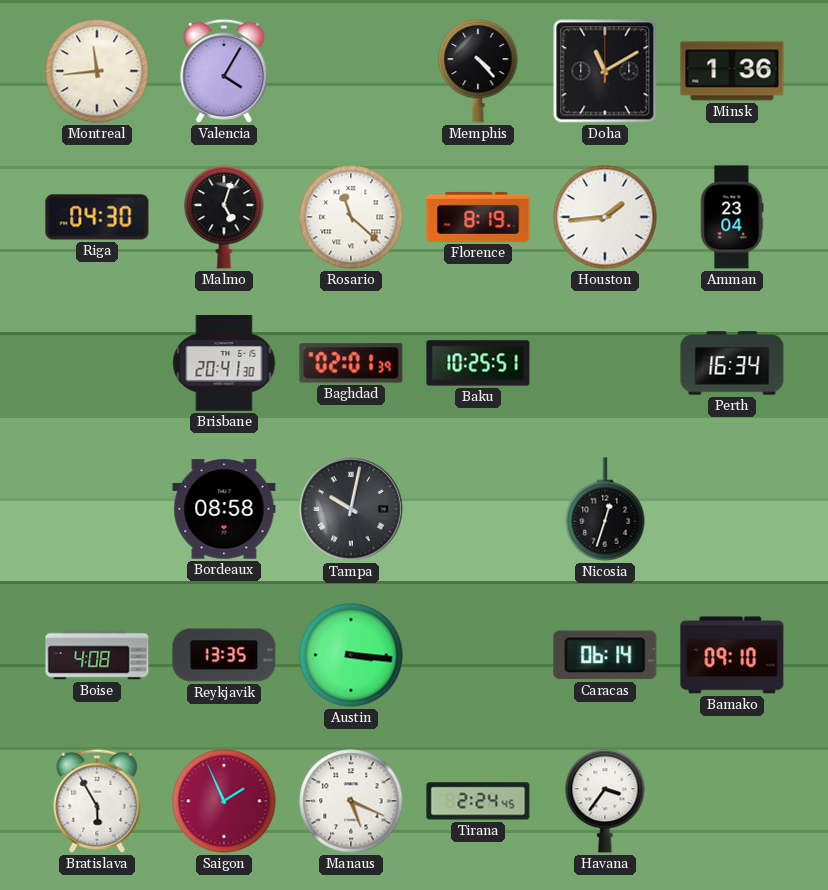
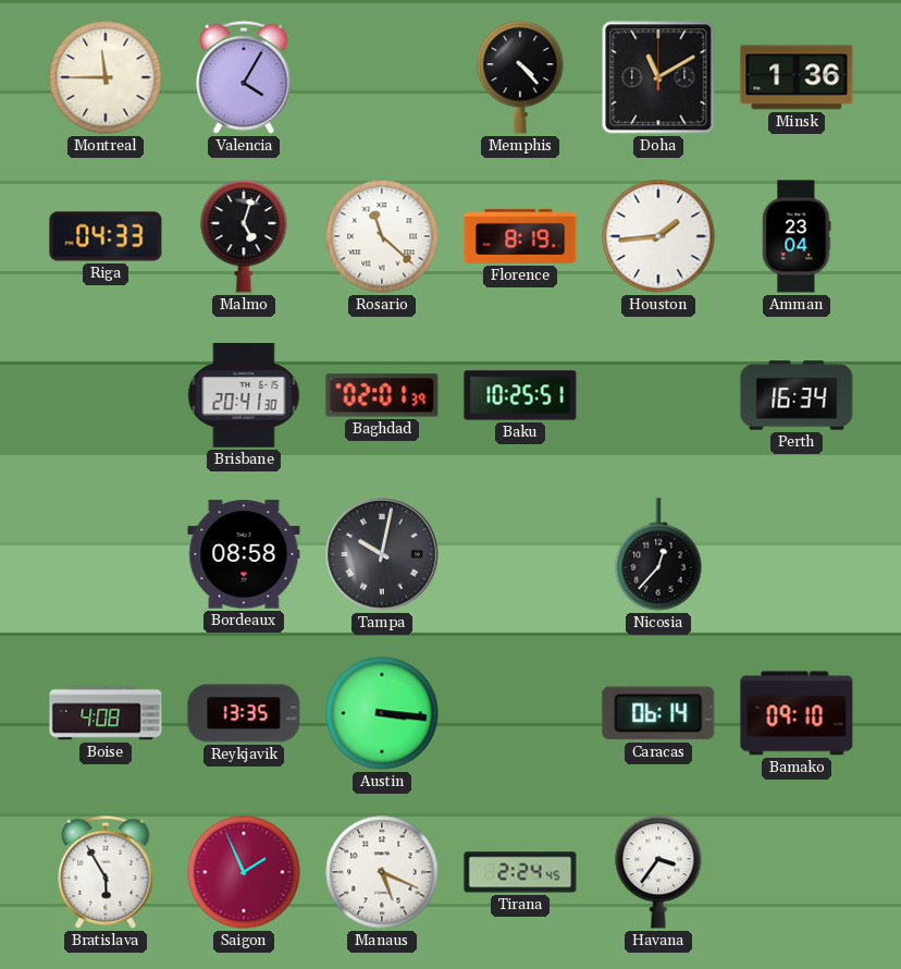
Montreal: 11:44 -> 11:45 (106, 77)
Riga: 04:30 -> 04:33 (106, 236)
Nicosia: 12:33 -> 12:37 (658, 554)
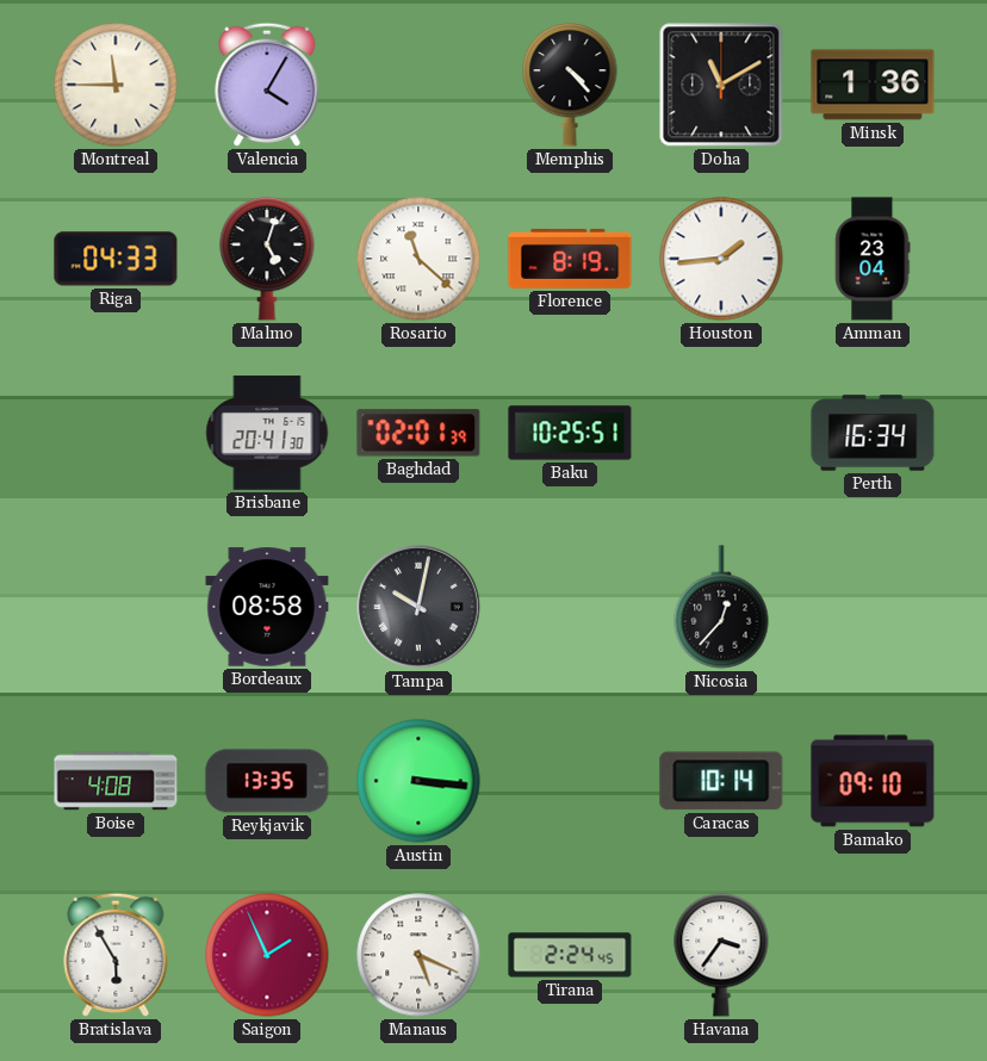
Caracas: 06:14 -> 10:14 (721, 781)
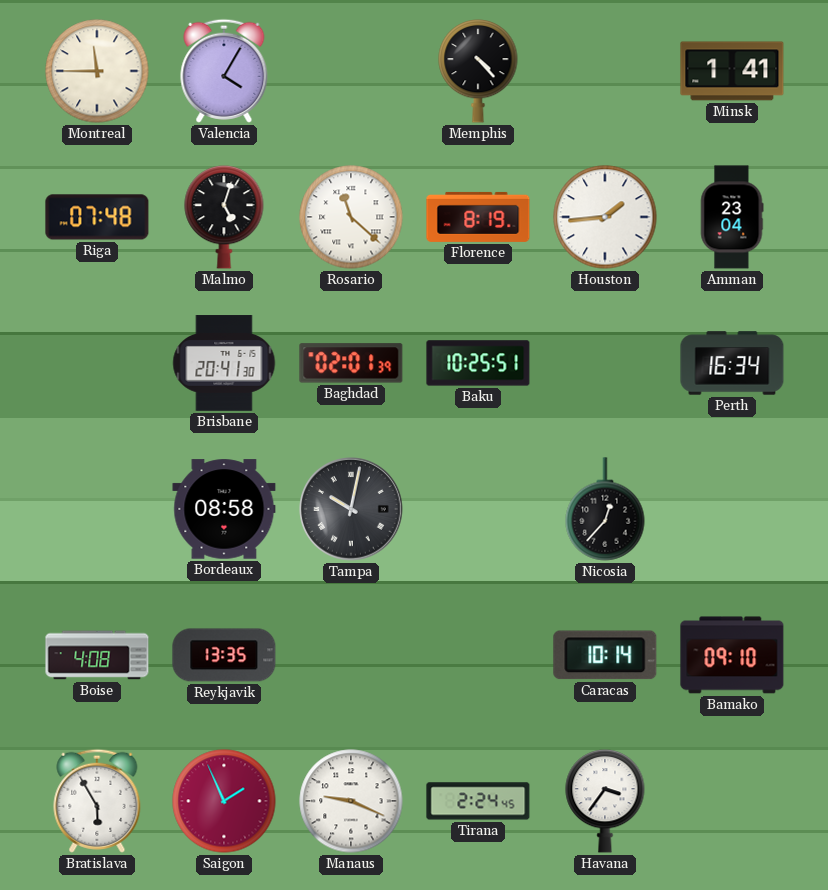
Doha: 11:10 -> none (721, 85)
Minsk: 1:36 -> 1:41 (732, 71)
Riga: 04:33 -> 07:48 (97, 217)
Austin: 3:16 -> none (418, 781)
Manaus: 5:19 -> 9:19 (351, 801)
